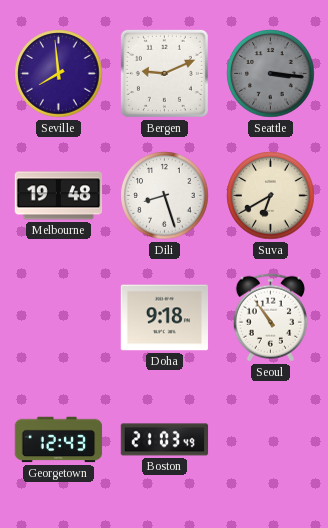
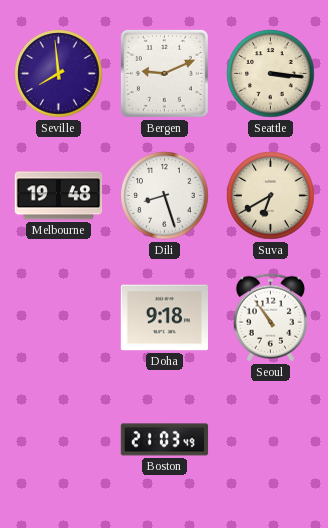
Seattle dial: grey -> cream (271, 74)
Georgetown: 12:43 -> none (59, 440)
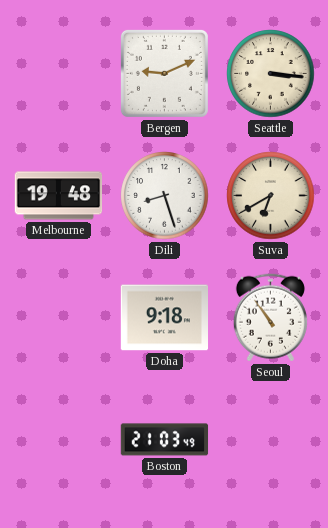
Seville: 7:59 -> none (59, 74)
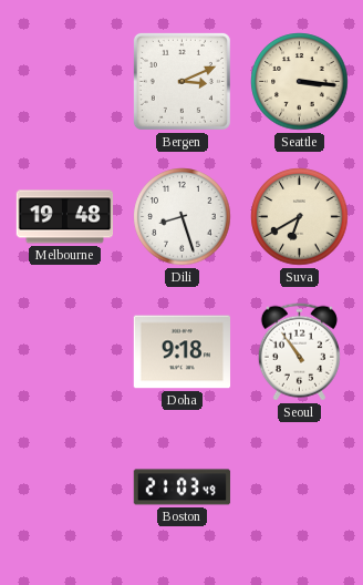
Bergen: 9:11 -> 3:11 (181, 81)
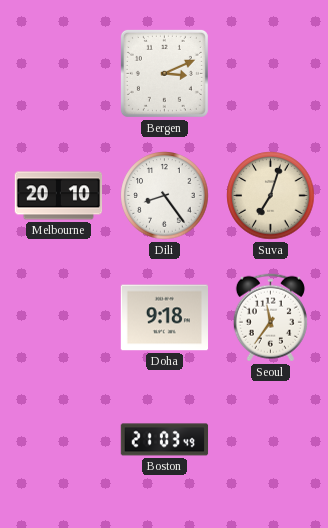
Seattle: 3:16 -> none (300, 82)
Melbourne: 19:48 -> 20:10 (59, 196)
Dili: 8:27 -> 8:24 (165, 196)
Suva: 6:40 -> 7:03 (271, 196)
Seoul: 10:54 -> 11:36 (270, 318)
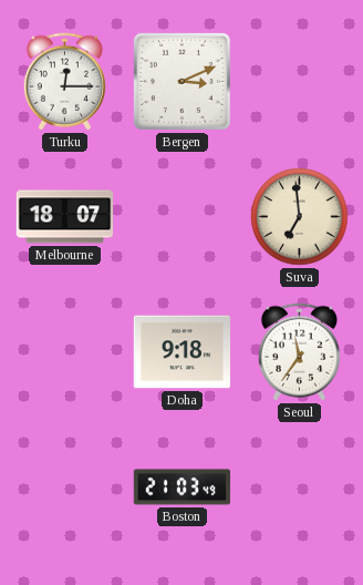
Turku: none -> 12:15 (64, 82)
Melbourne: 20:10 -> 18:07 (65, 217)
Dili: 8:24 -> none (165, 196)
Suva: 7:03 -> 6:59 (300, 217)
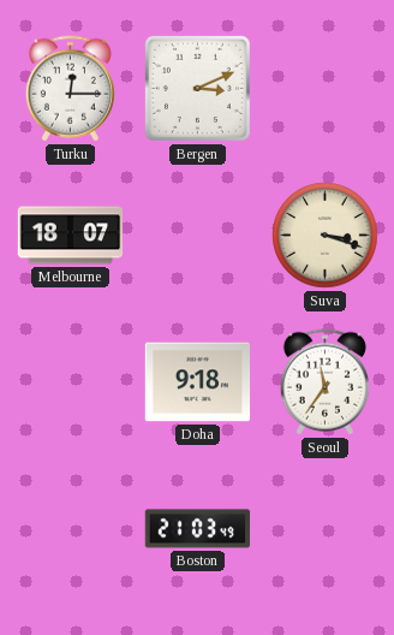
Suva: 6:59 -> 3:18 (326, 236)
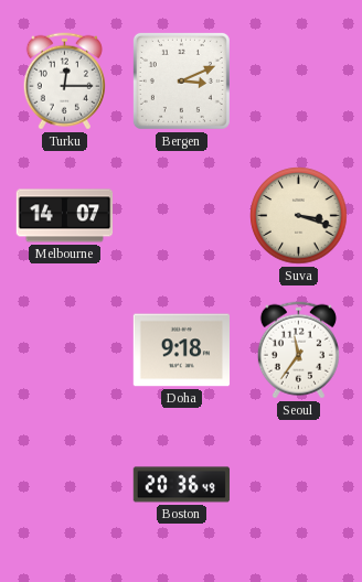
Melbourne: 18:07 -> 14:07 (65, 216)
Boston: 21:03 -> 20:36 (182, 485)
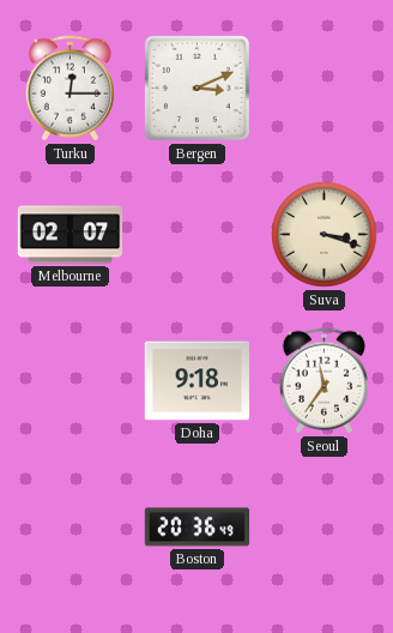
Melbourne: 14:07 -> 02:07 (71, 235)
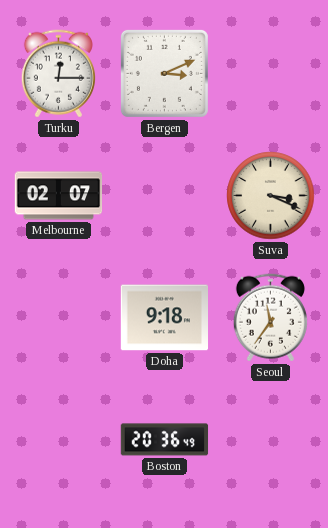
Suva: 3:18 -> 3:19 (271, 196)
